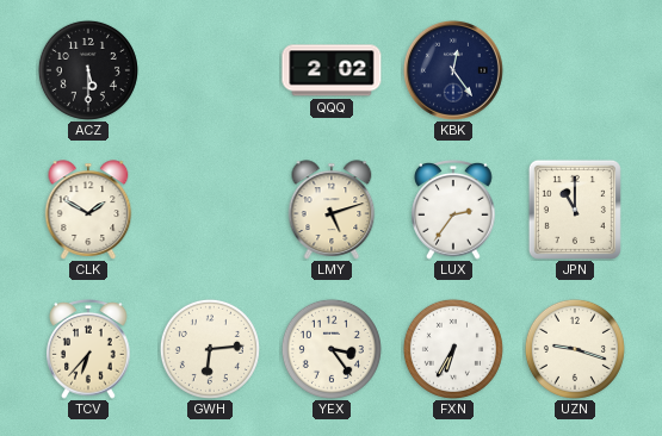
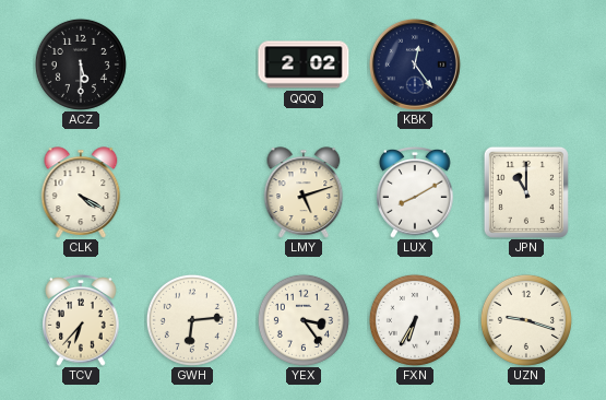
CLK: 1:50 -> 4:20 (81, 192)
LUX: 2:36 -> 8:10 (415, 193)
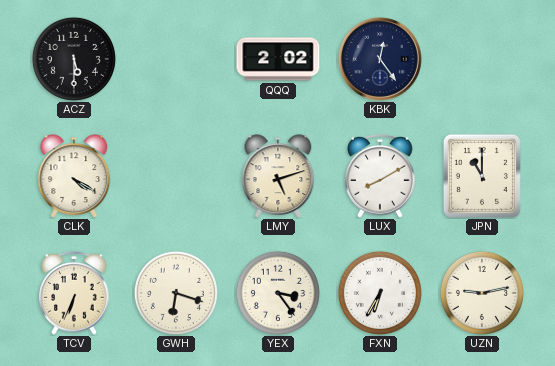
TCV: 6:37 -> 6:34 (74, 294)
GWH: 6:14 -> 6:18 (176, 293)
UZN: 9:18 -> 9:13 (482, 293)
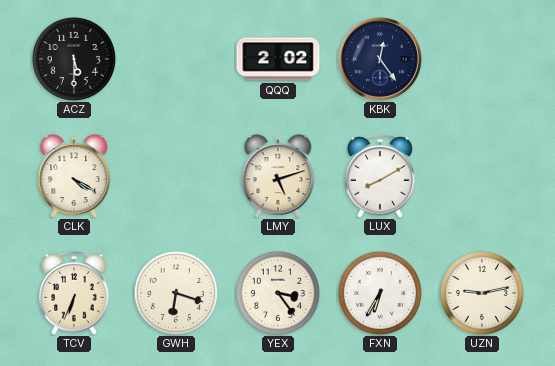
JPN: 11:00 -> none (482, 176)
